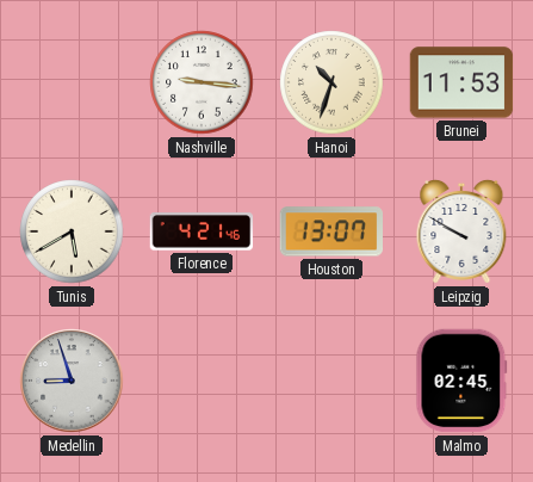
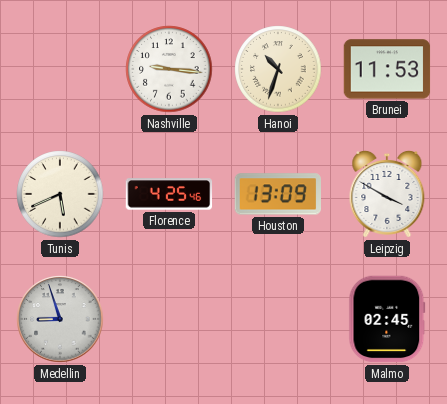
Tunis: 5:40 -> 5:41 (60, 194)
Florence: 4:21 -> 4:25 (169, 194)
Houston: 13:07 -> 13:09 (277, 194)
Leipzig: 9:50 -> 3:50 (387, 194)
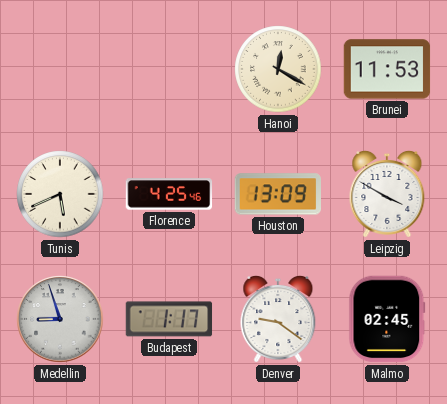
Nashville: 9:16 -> none (169, 69)
Hanoi: 10:33 -> 12:20 (278, 69)
Budapest: none -> 1:17 (169, 319)
Denver: none -> 9:21 (278, 319)
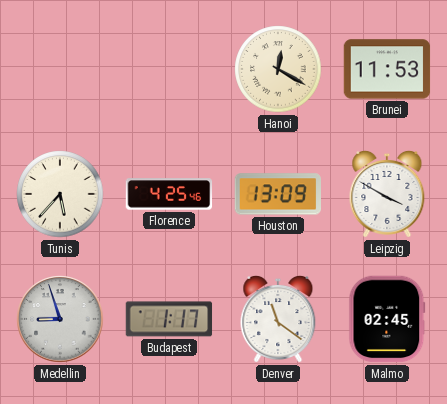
Tunis: 5:41 -> 5:37 (60, 194)
Denver: 9:21 -> 11:21 (278, 319)
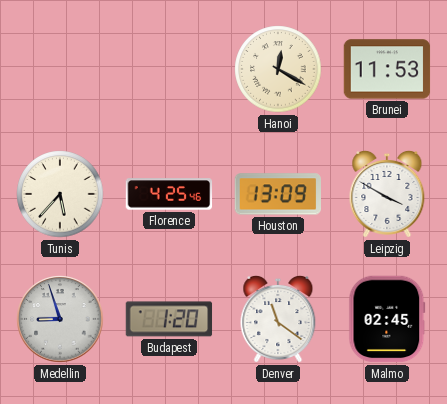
Budapest: 1:17 -> 1:20 (169, 319)
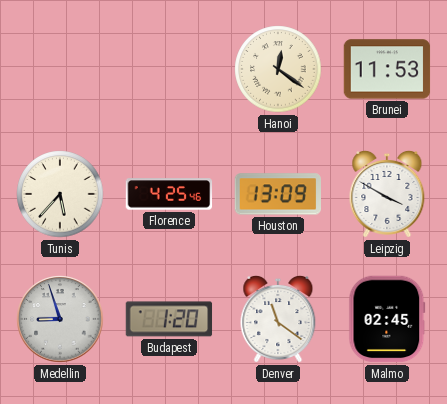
Hanoi: 12:20 -> 12:21 (278, 69)
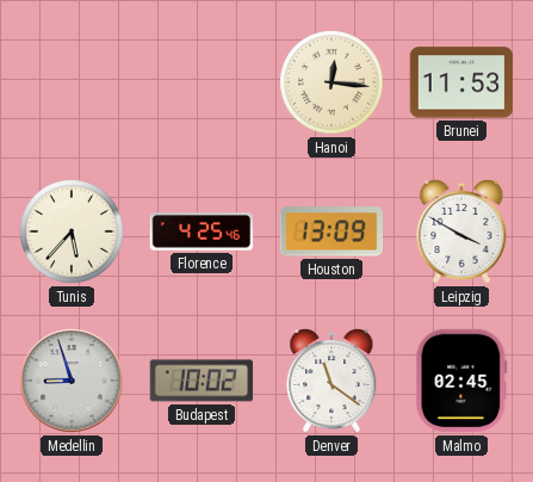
Hanoi: 12:21 -> 12:16 (331, 82)
Budapest: 1:20 -> 10:02 (202, 381)
